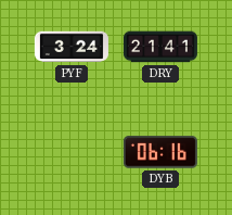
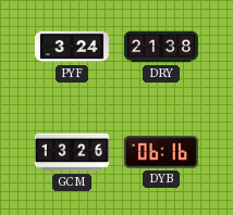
DRY: 21:41 -> 21:38 (161, 47)
GCM: none -> 13:26 (72, 152)
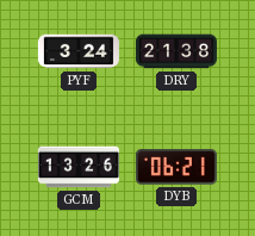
DYB: 06:16 -> 06:21 (176, 167)
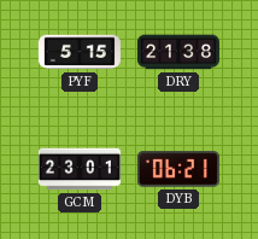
PYF: 3:24 -> 5:15 (80, 52)
GCM: 13:26 -> 23:01 (80, 169)
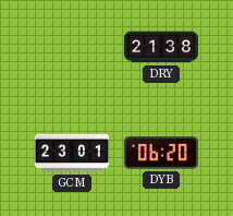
PYF: 5:15 -> none (80, 52)
DYB: 06:21 -> 06:20 (161, 153)
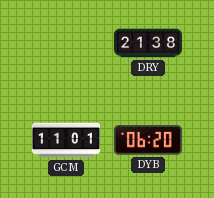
GCM: 23:01 -> 11:01 (66, 140)
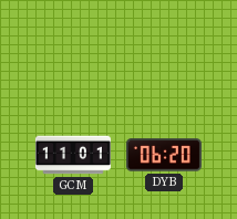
DRY: 21:38 -> none (148, 43)
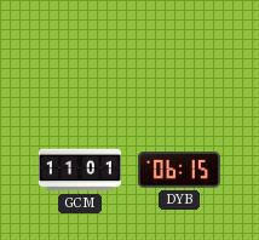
DYB: 06:20 -> 06:15 (179, 170)
